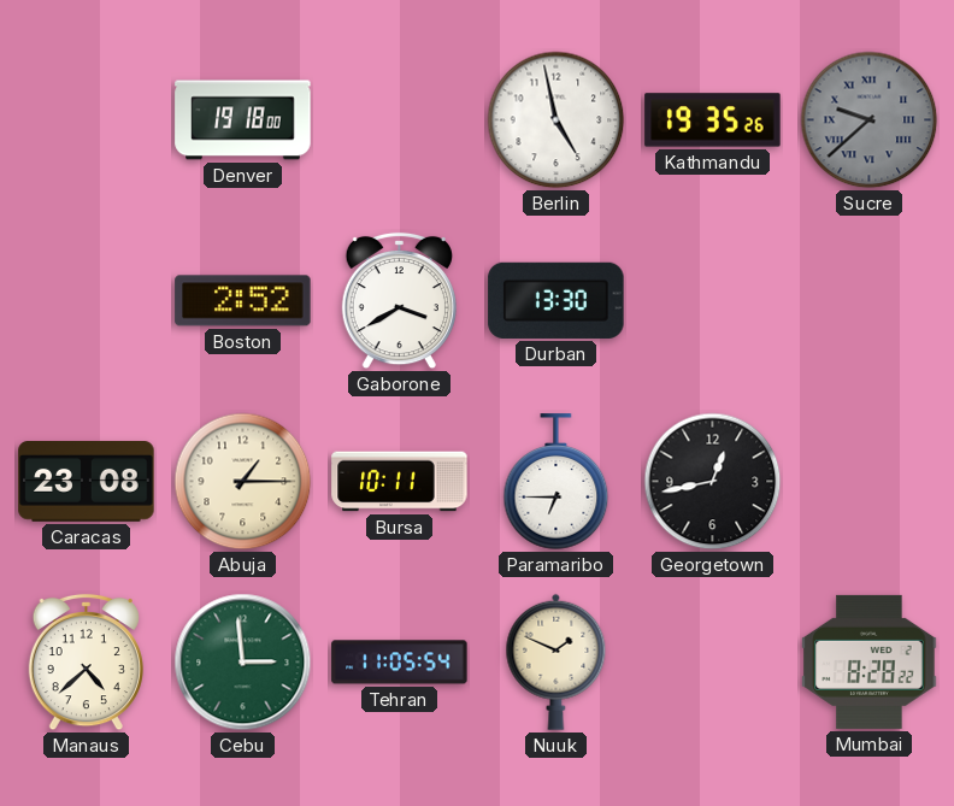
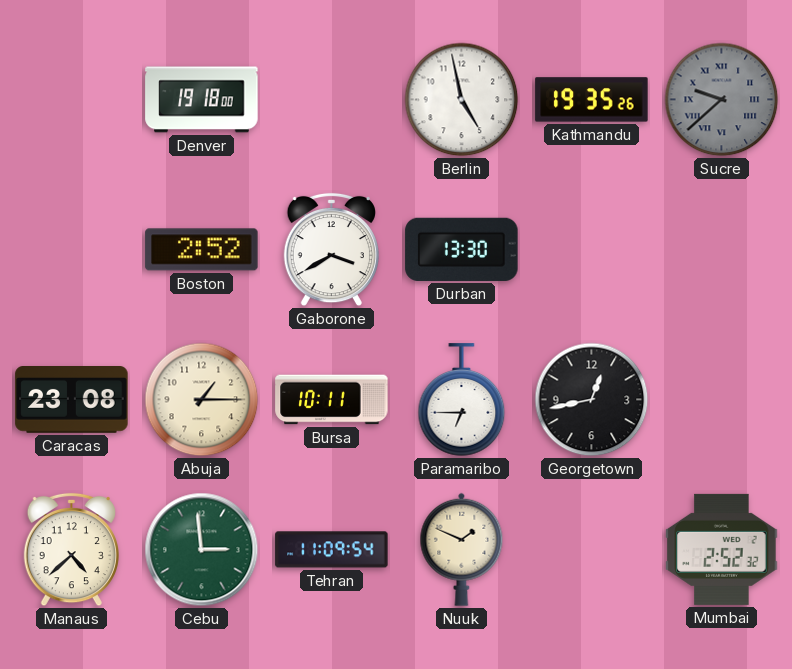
Tehran: 11:05 -> 11:09 (332, 550)
Mumbai: 8:28 -> 2:52 (722, 549)
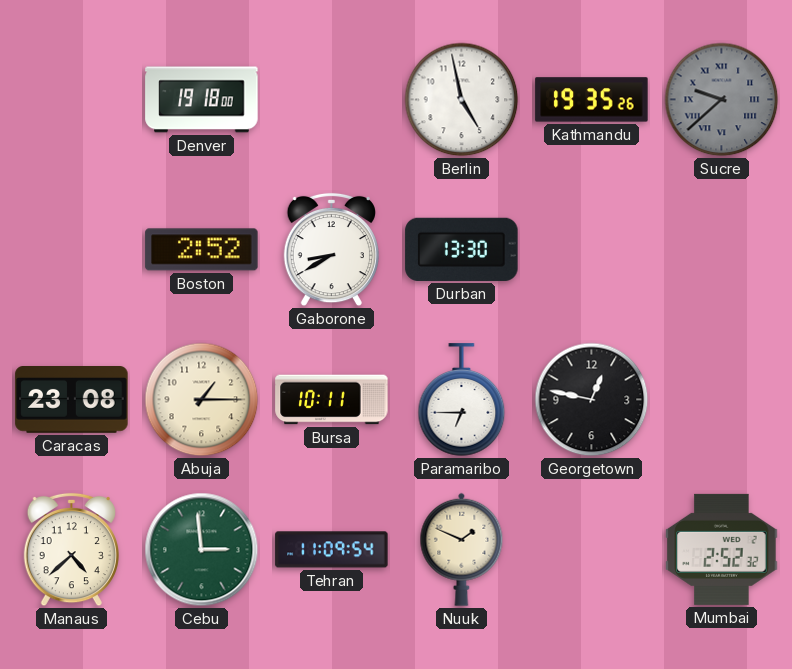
Gaborone: 3:40 -> 8:40 (331, 250)
Georgetown: 12:43 -> 12:47 (592, 400)
